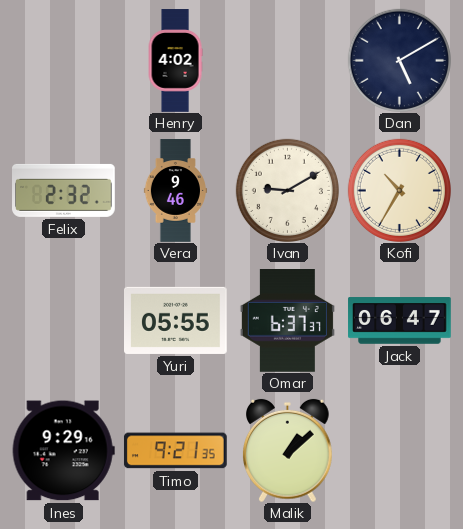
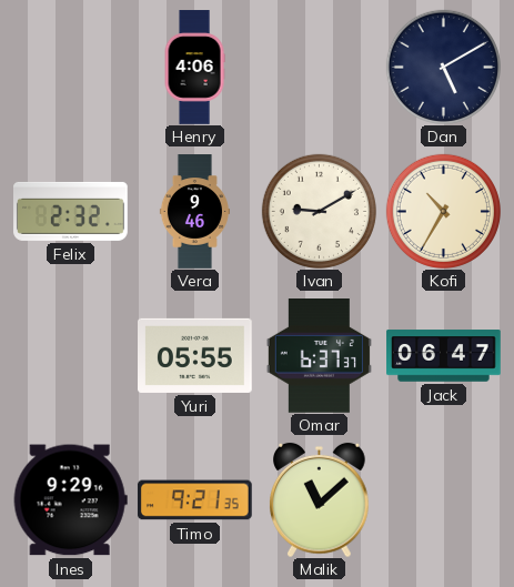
Henry: 4:02 -> 4:06 (194, 68)
Malik: 1:08 -> 11:08 (320, 499)
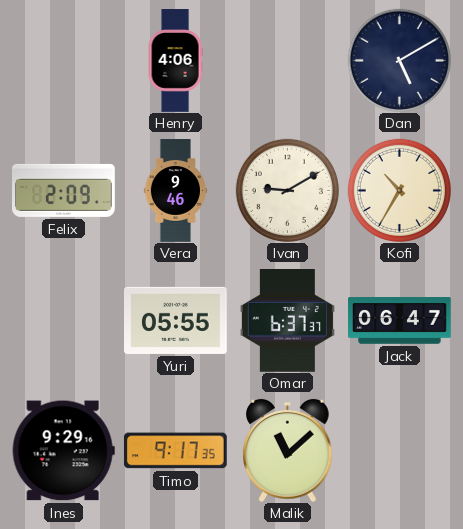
Felix: 2:32 -> 2:09 (64, 190)
Timo: 9:21 -> 9:17 (176, 451)
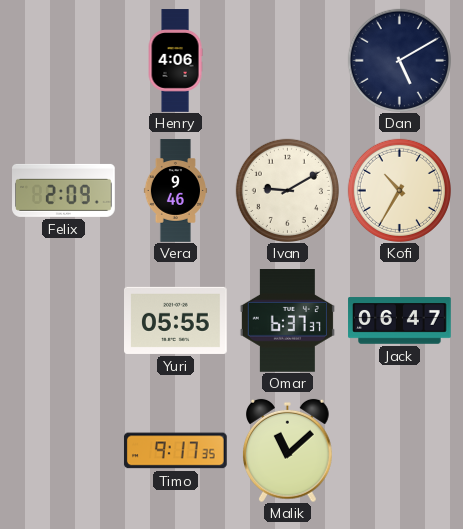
Ines: 9:29 -> none (63, 451)
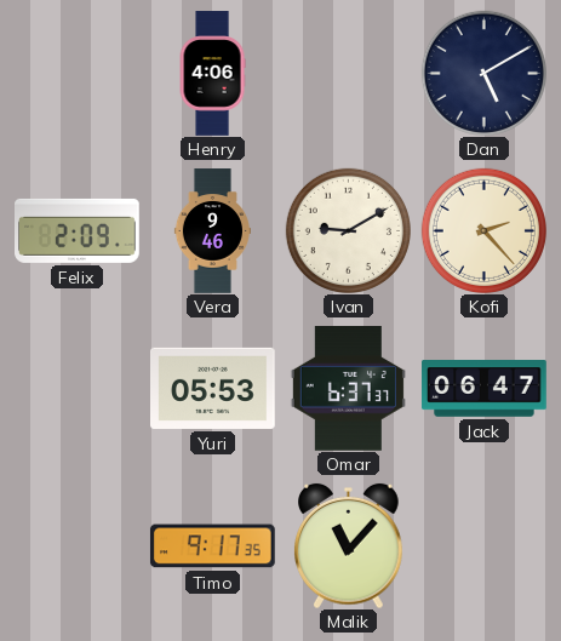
Kofi: 10:35 -> 2:23 (483, 230)
Yuri: 05:55 -> 05:53 (213, 388)
Malik: 11:08 -> 11:07 (349, 545)
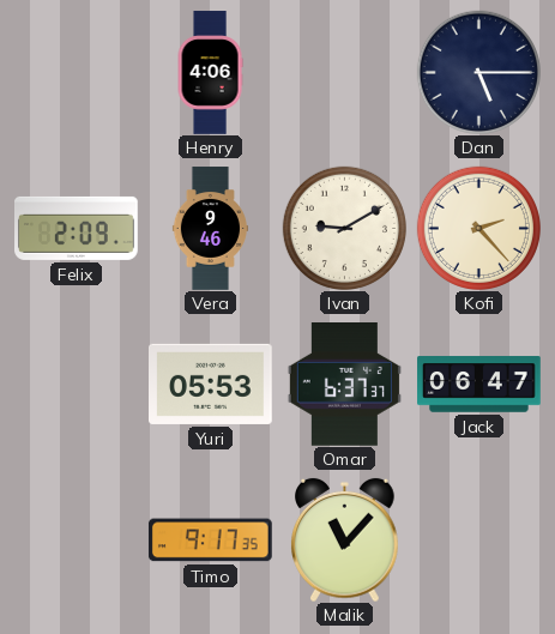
Dan: 5:10 -> 5:15 (478, 72)
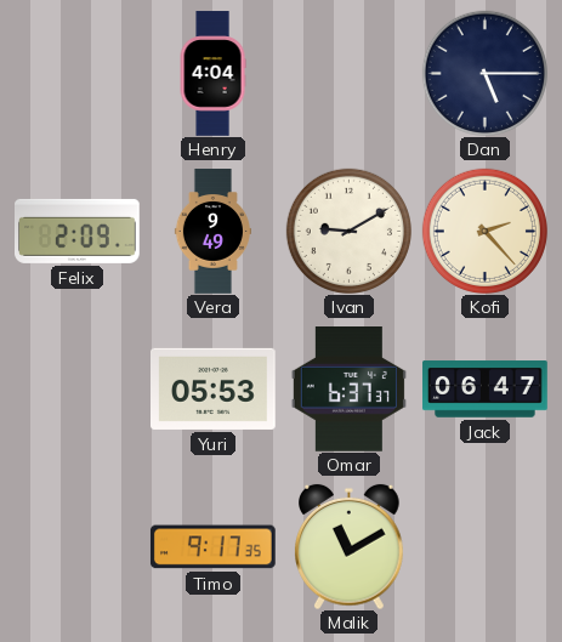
Henry: 4:06 -> 4:04 (212, 74)
Vera: 9:46 -> 9:49 (212, 232)
Malik: 11:07 -> 11:10 (350, 546)
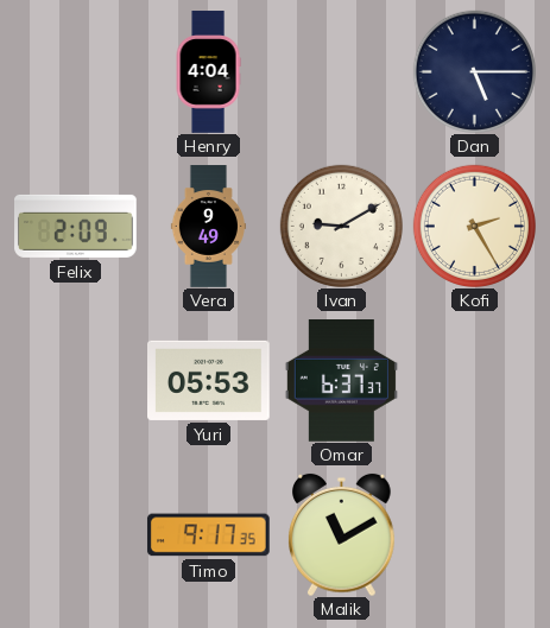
Kofi: 2:23 -> 2:25 (474, 226)
Jack: 06:47 -> none (486, 390)
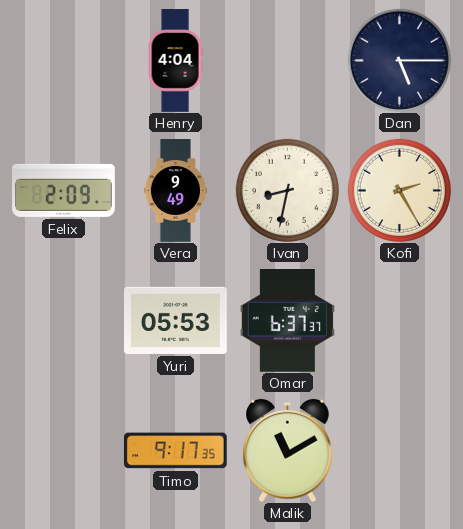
Ivan: 9:10 -> 8:32 (287, 190)
